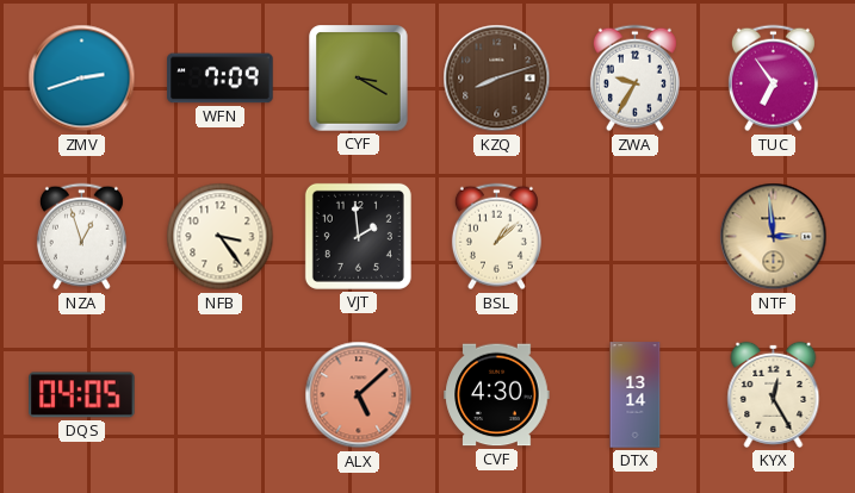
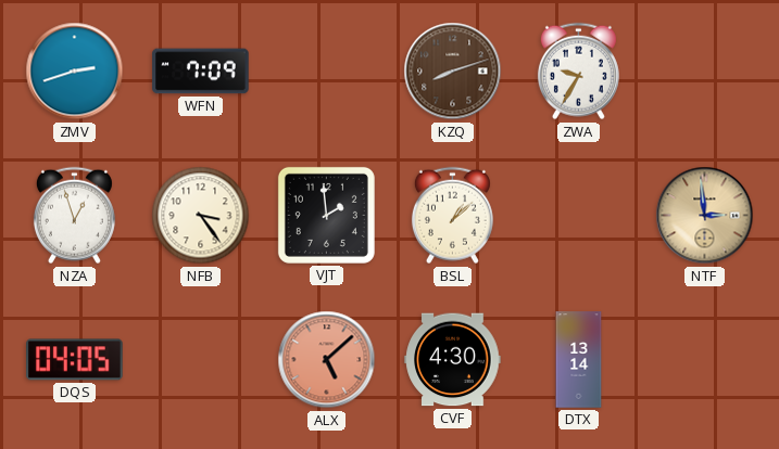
CYF: 3:20 -> none (359, 79)
TUC: 6:54 -> none (773, 79)
KYX: 12:25 -> none (774, 394)
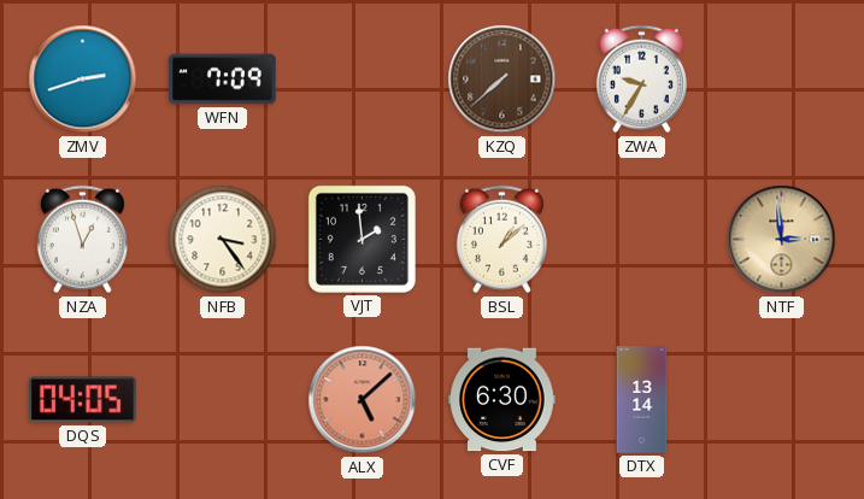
KZQ: 8:12 -> 7:38 (502, 80)
CVF: 4:30 -> 6:30 (502, 400)
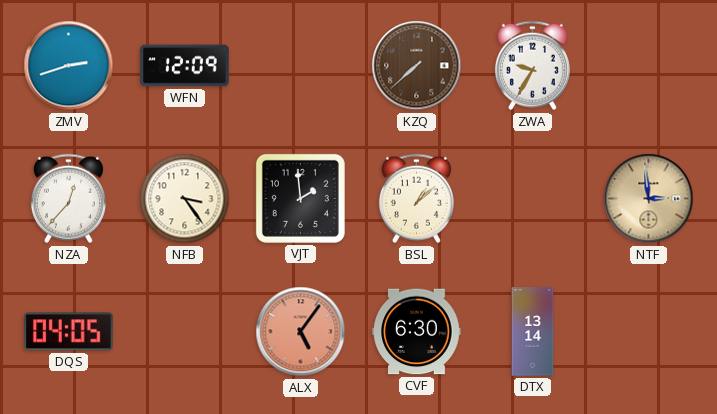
WFN: 7:09 -> 12:09 (185, 66)
NZA: 12:57 -> 12:37 (68, 199)
ALX: 5:08 -> 5:06 (301, 332)
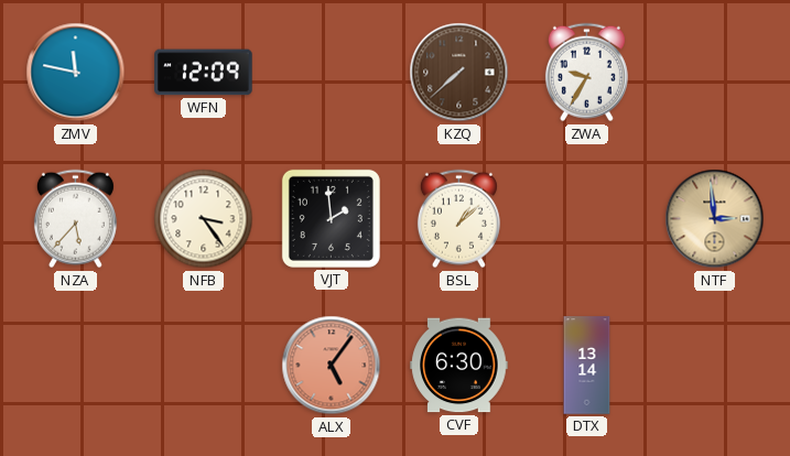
ZMV: 2:42 -> 11:47 (76, 73)
NZA: 12:37 -> 5:37 (75, 219)
DQS: 04:05 -> none (69, 332)
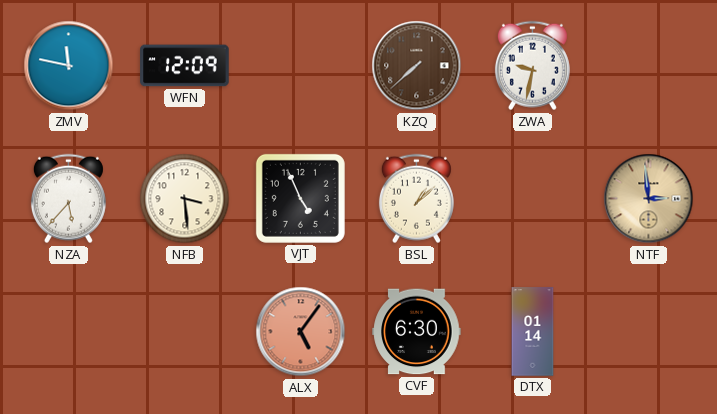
ZWA: 9:35 -> 9:32 (532, 66)
NFB: 3:24 -> 3:29 (185, 199)
VJT: 1:59 -> 4:56 (300, 198)
DTX: 13:14 -> 01:14 (533, 332)
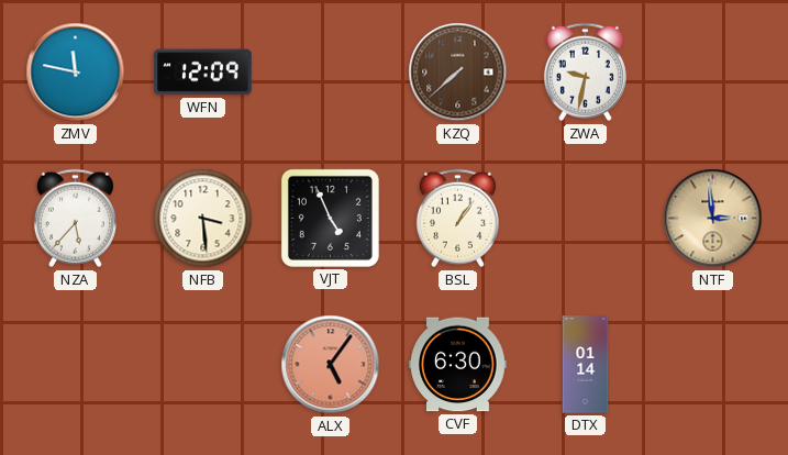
BSL: 1:08 -> 1:06 (457, 219)
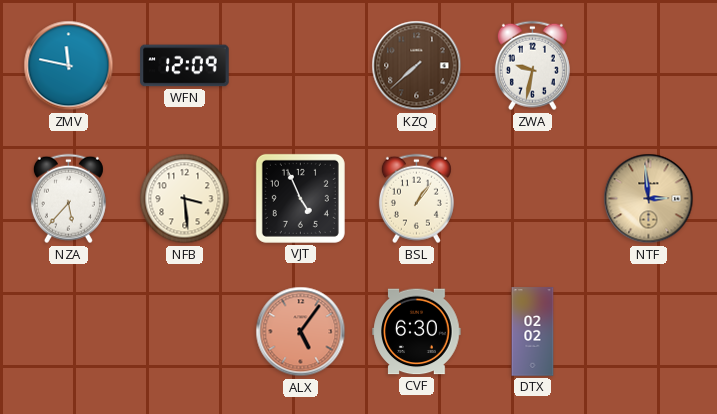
DTX: 01:14 -> 02:02 (533, 332)
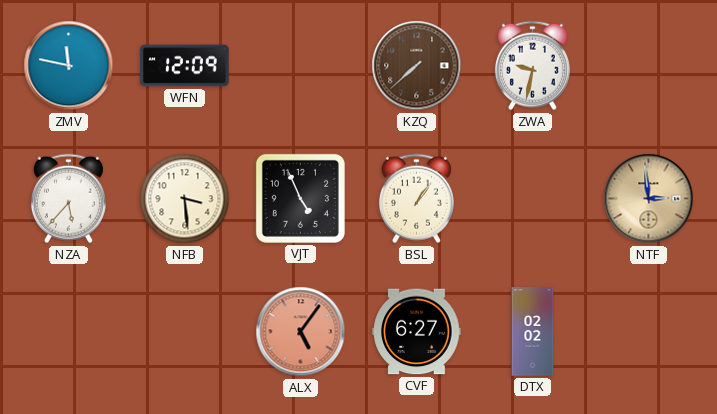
CVF: 6:30 -> 6:27 (417, 332)
